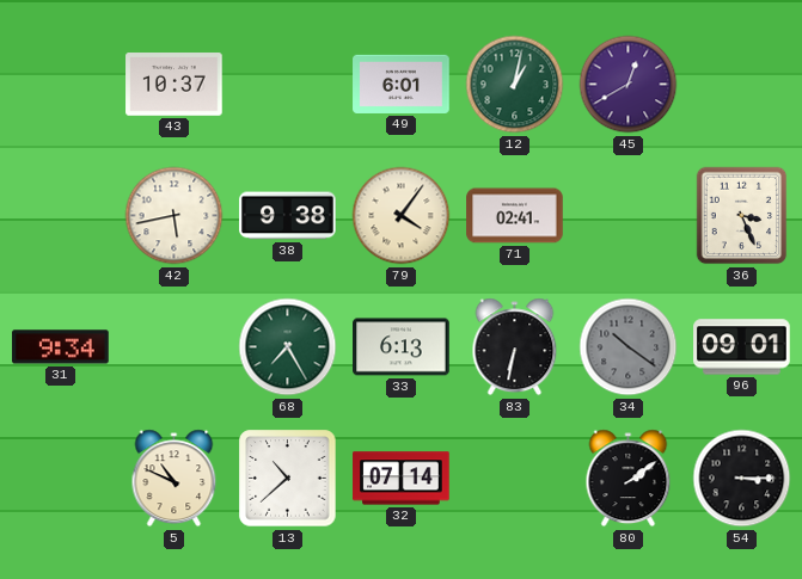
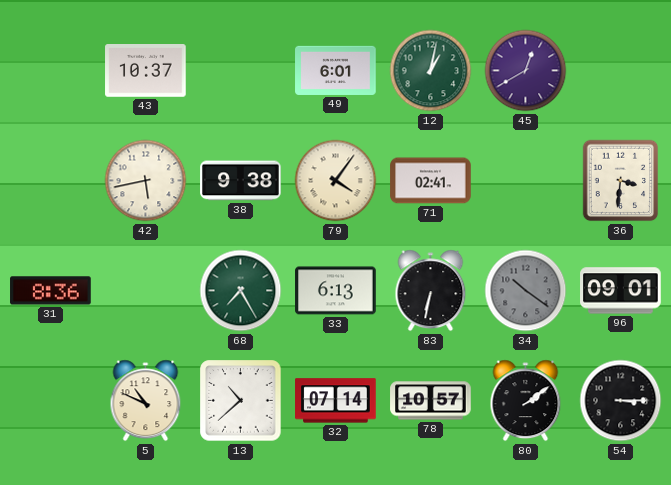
36: 3:26 -> 3:31 (621, 181)
31: 9:34 -> 8:36 (51, 291)
78: none -> 10:57 (431, 401)
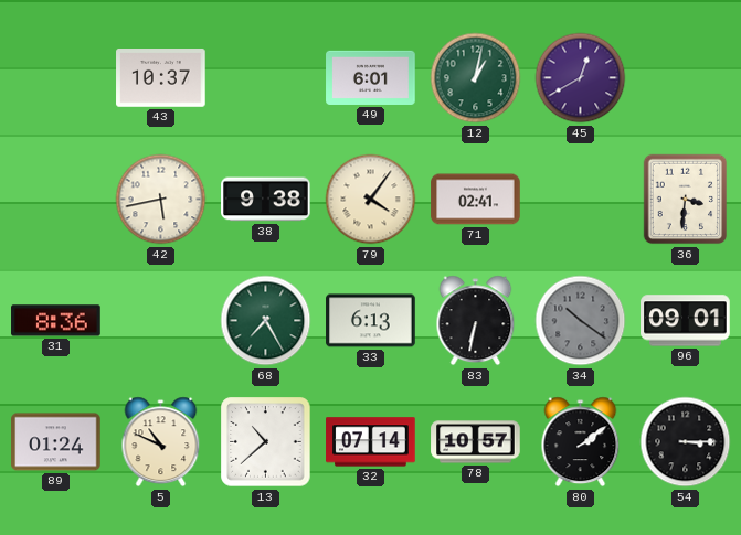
89: none -> 01:24 (56, 442)
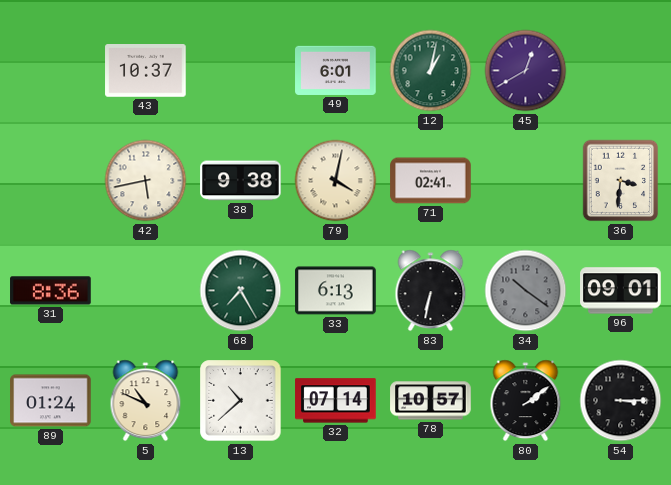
79: 4:06 -> 4:02 (336, 181)
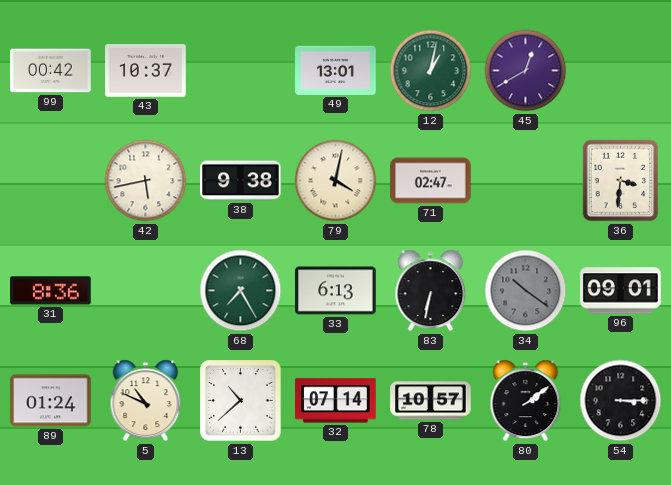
99: none -> 00:42 (51, 71)
49: 6:01 -> 13:01 (336, 70)
71: 02:41 -> 02:47 (431, 181)
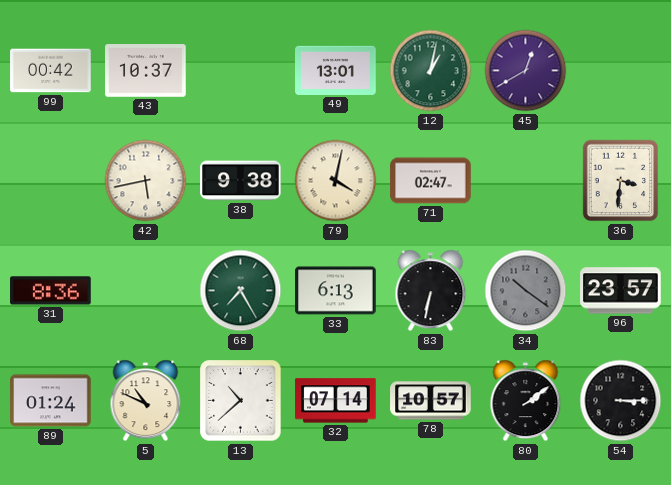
96: 09:01 -> 23:57 (621, 291)
